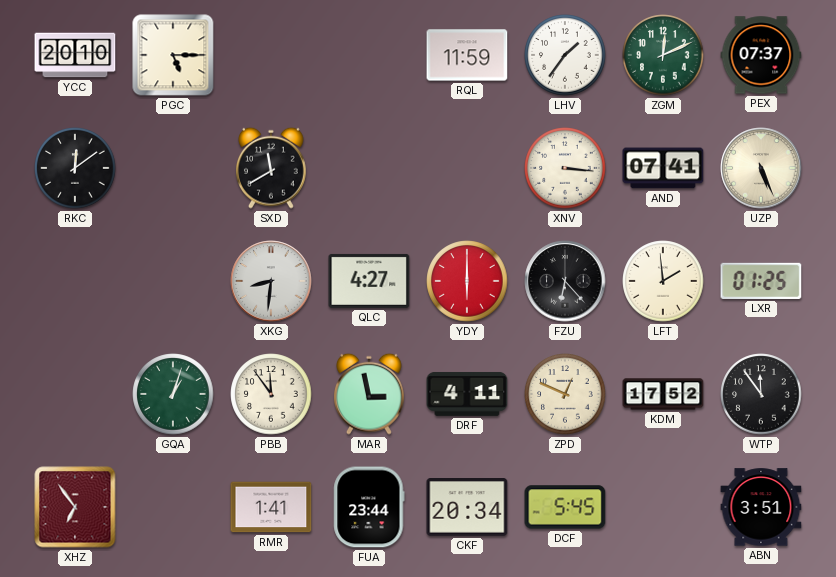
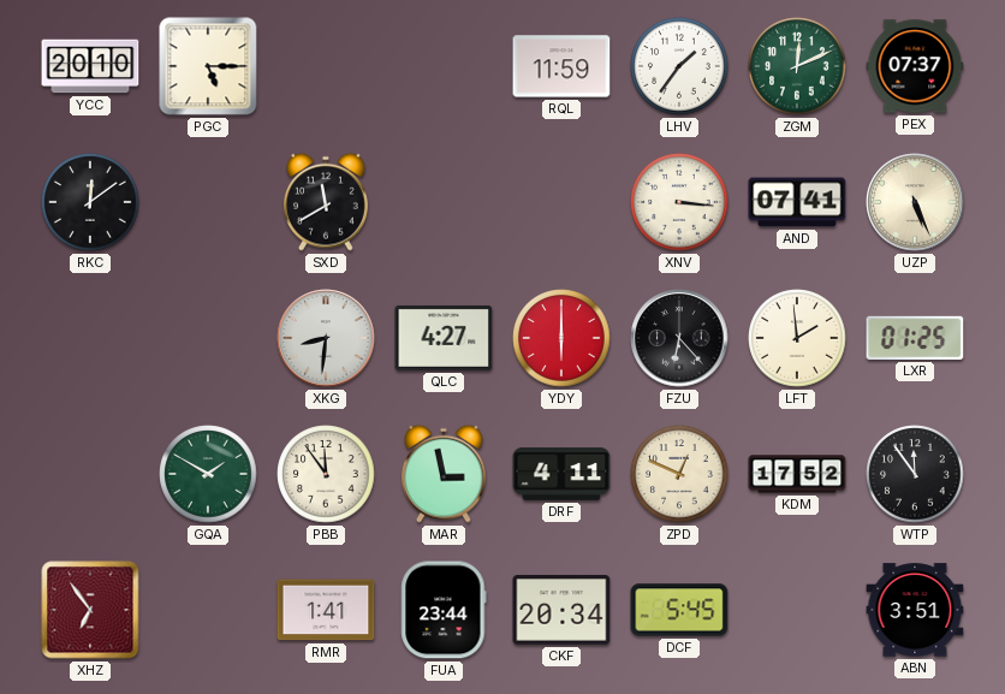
GQA: 1:03 -> 1:50 (208, 474)
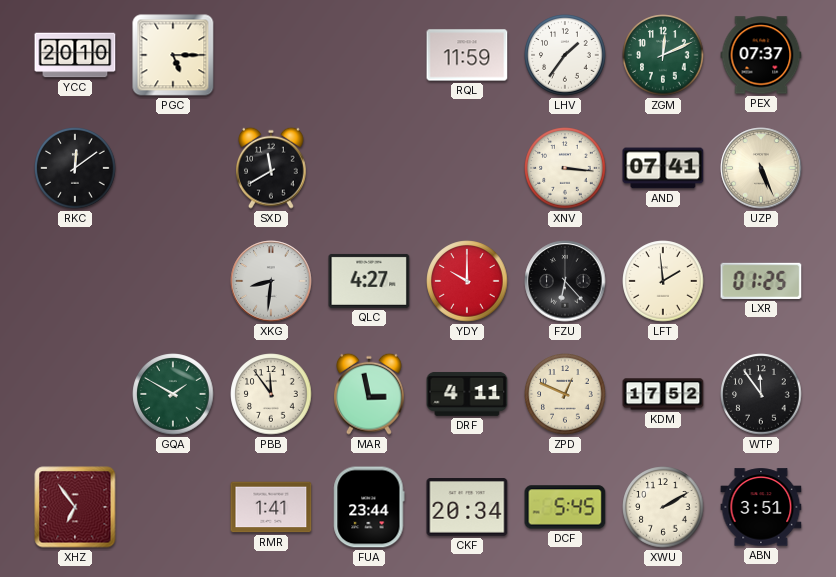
YDY: 6:00 -> 10:00 (467, 281)
XWU: none -> 2:10 (663, 507)
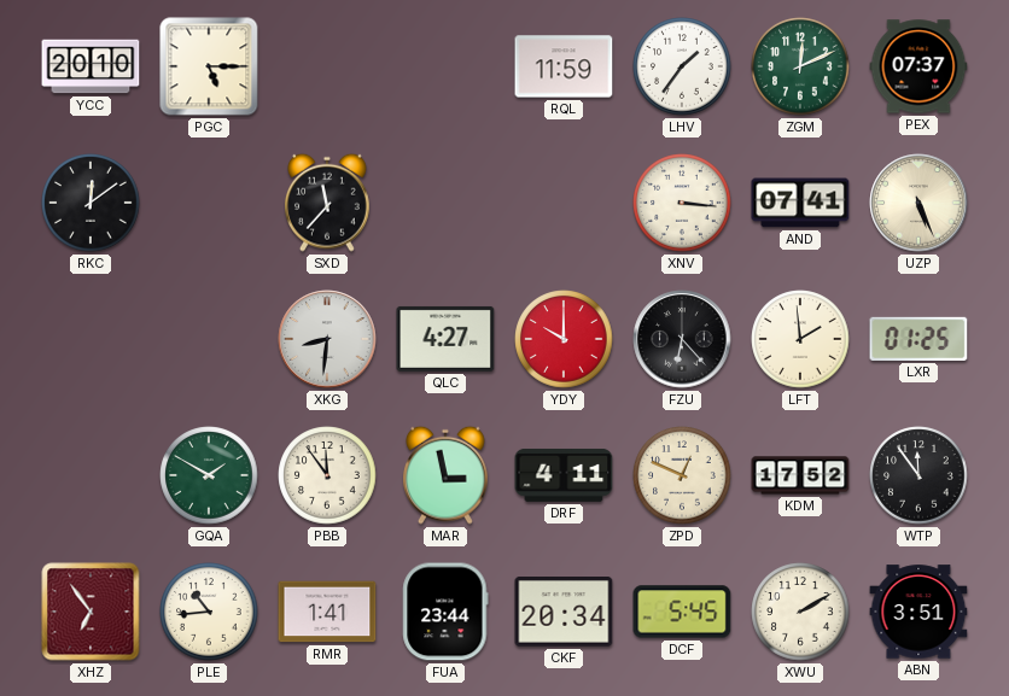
SXD: 11:40 -> 11:37 (328, 203)
PLE: none -> 10:44 (209, 612)
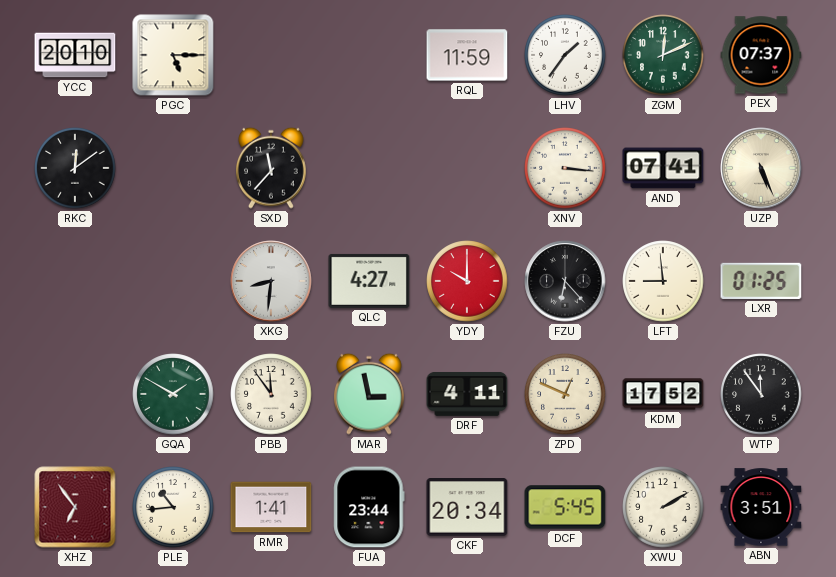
LFT: 1:59 -> 8:59 (663, 281)
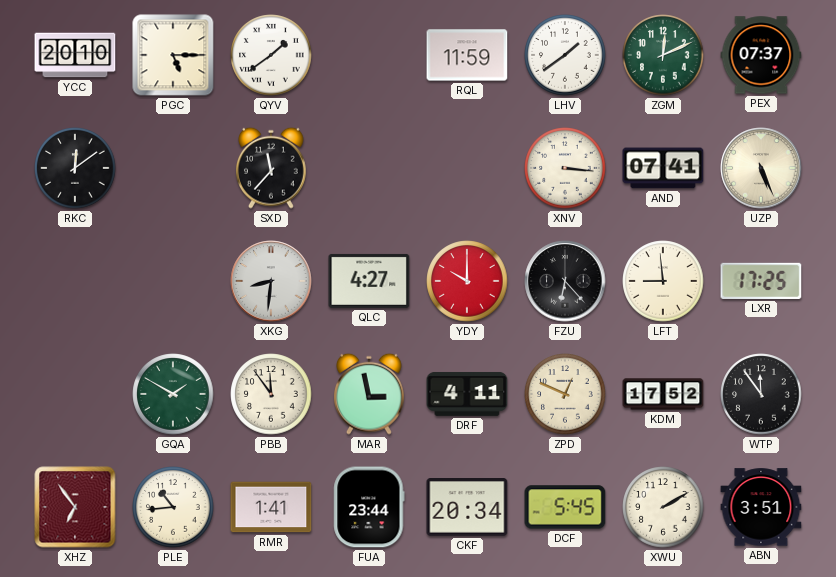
QYV: none -> 1:39 (271, 55)
LHV: 1:36 -> 1:39 (565, 55)
LXR: 01:25 -> 17:25 (761, 281)
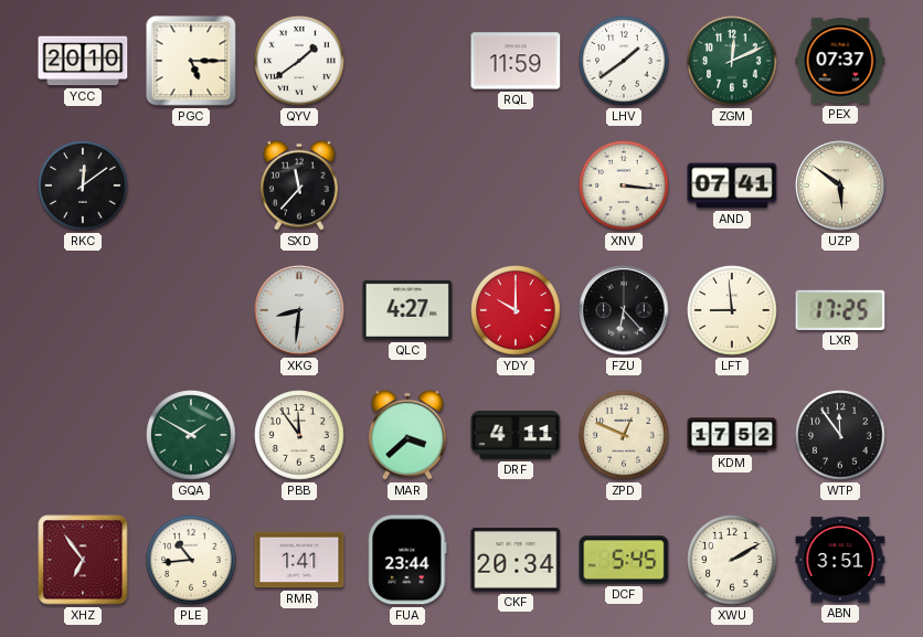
UZP: 5:26 -> 5:51 (840, 185)
MAR: 2:58 -> 3:38 (409, 435)
